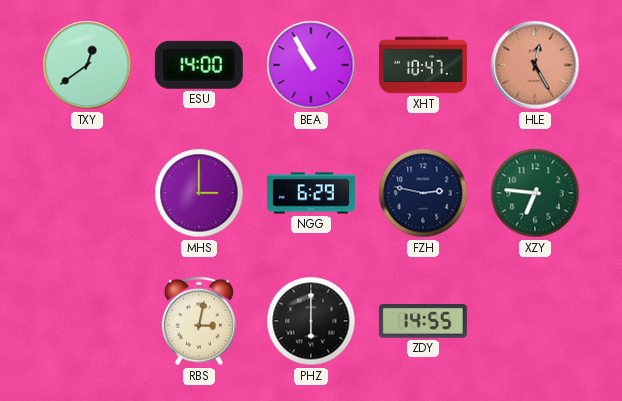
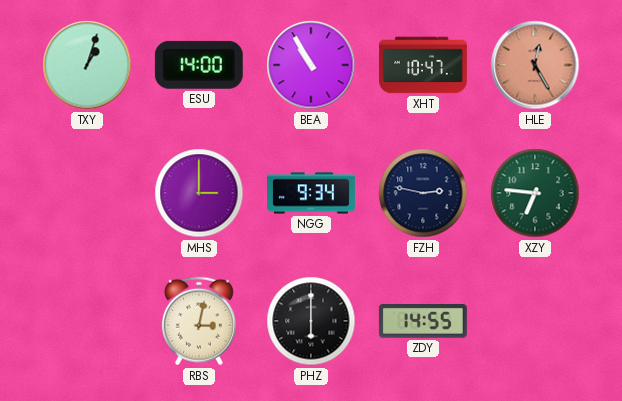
TXY: 12:39 -> 1:03 (87, 65)
NGG: 6:29 -> 9:34 (311, 193)
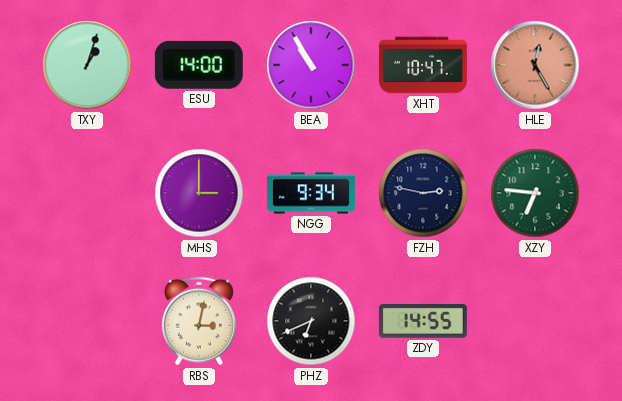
PHZ: 6:00 -> 6:41 (311, 321)
